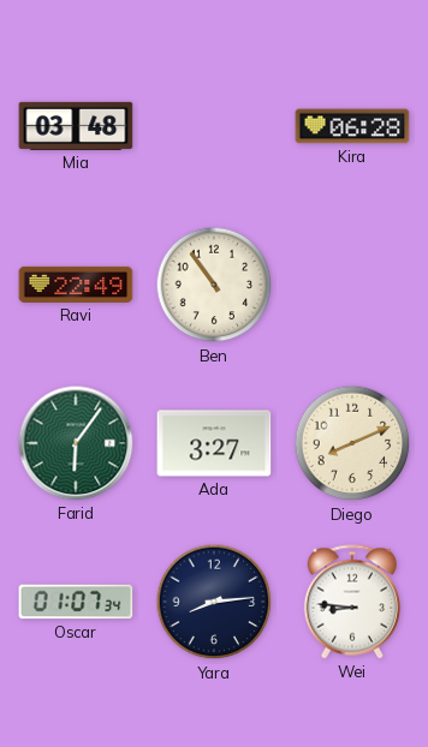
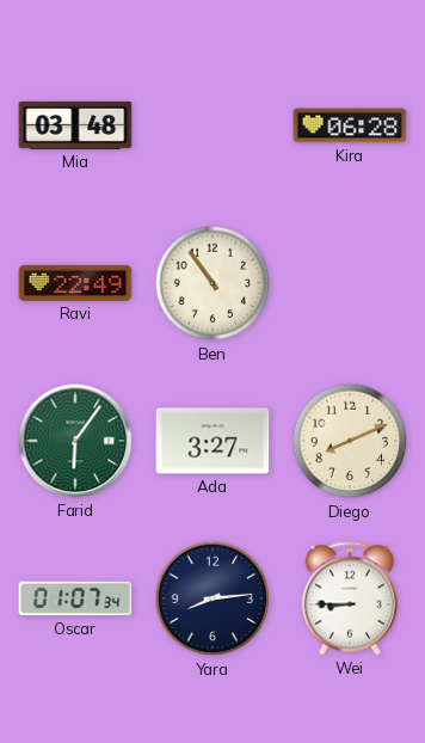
Wei: 8:46 -> 8:45 (350, 598)
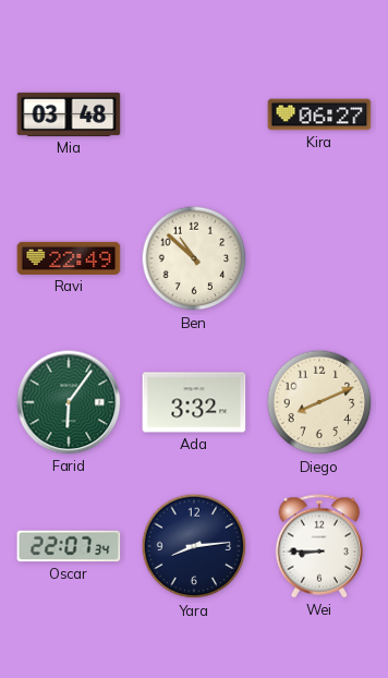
Kira: 06:28 -> 06:27 (319, 114)
Ben: 10:54 -> 10:52 (194, 258)
Ada: 3:27 -> 3:32 (194, 402)
Oscar: 01:07 -> 22:07 (69, 546)
